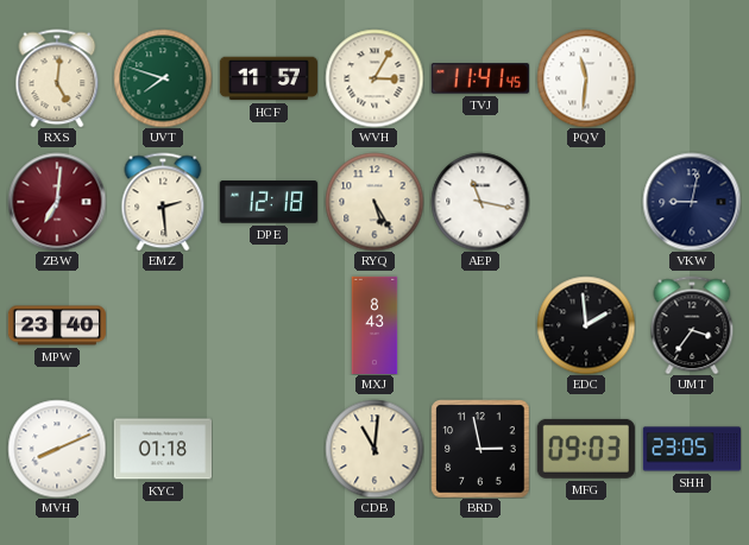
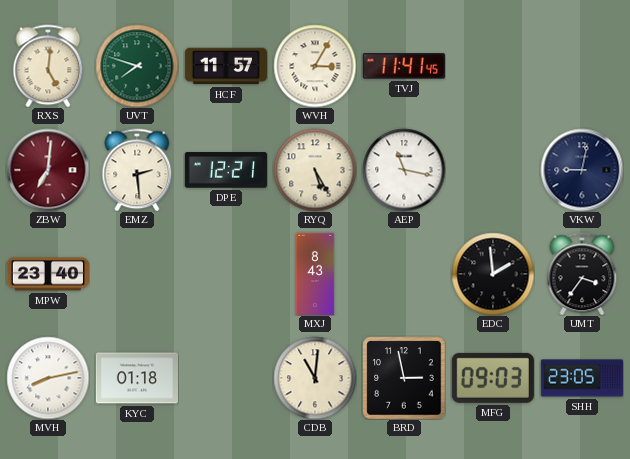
PQV: 11:31 -> none (586, 78)
DPE: 12:18 -> 12:21 (226, 170)
MVH: 8:11 -> 8:13 (48, 378)
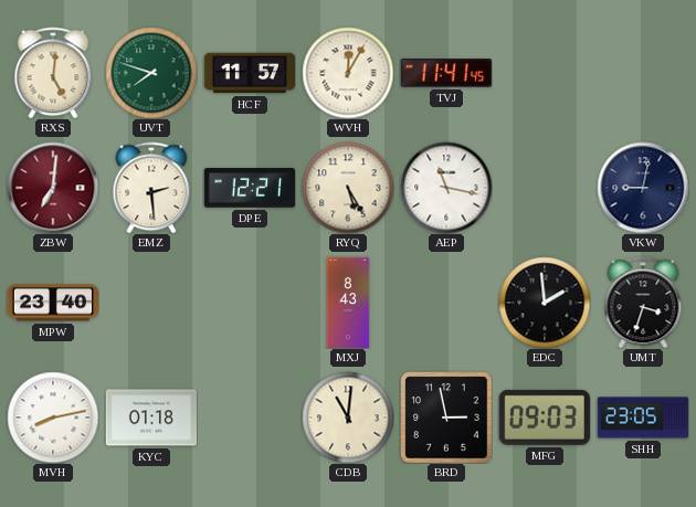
WVH: 3:05 -> 12:05 (348, 73)
UMT: 3:36 -> 3:33 (643, 303)
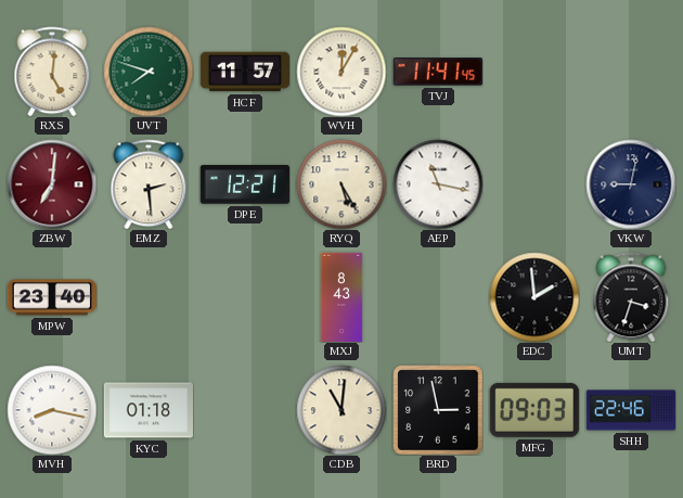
MVH: 8:13 -> 8:17 (52, 410)
SHH: 23:05 -> 22:46 (630, 410)
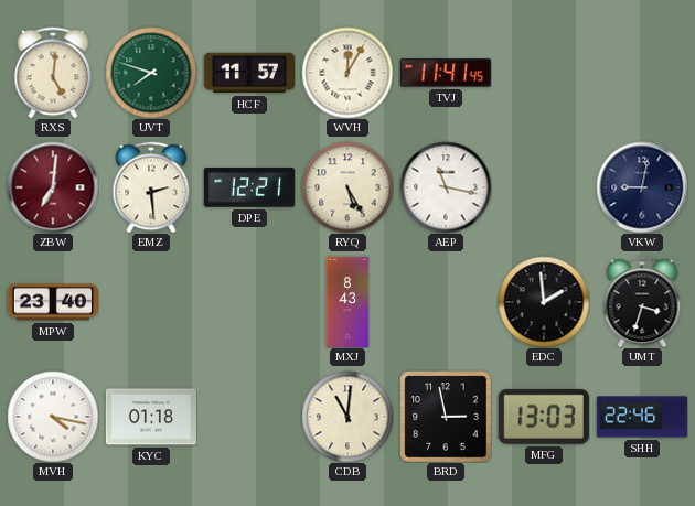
MVH: 8:17 -> 4:17 (53, 417)
MFG: 09:03 -> 13:03 (544, 417)
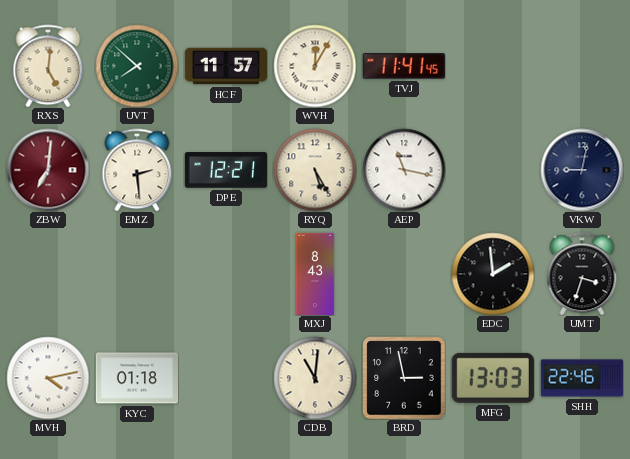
UVT: 7:48 -> 7:52 (137, 66)
MPW: 23:40 -> none (52, 302)
MVH: 4:17 -> 4:13 (48, 378)
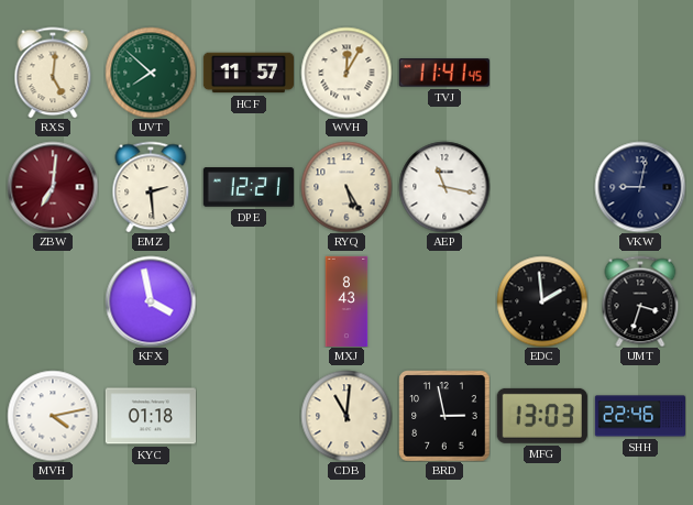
KFX: none -> 3:58 (151, 301)
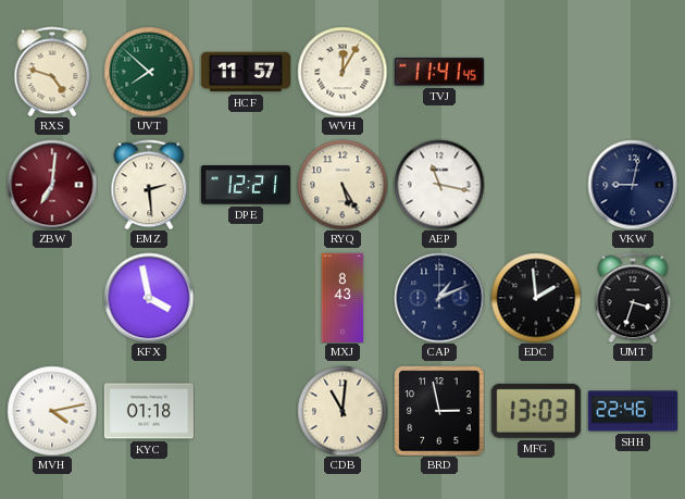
RXS: 5:01 -> 4:48 (52, 72)
CAP: none -> 1:11 (439, 298)
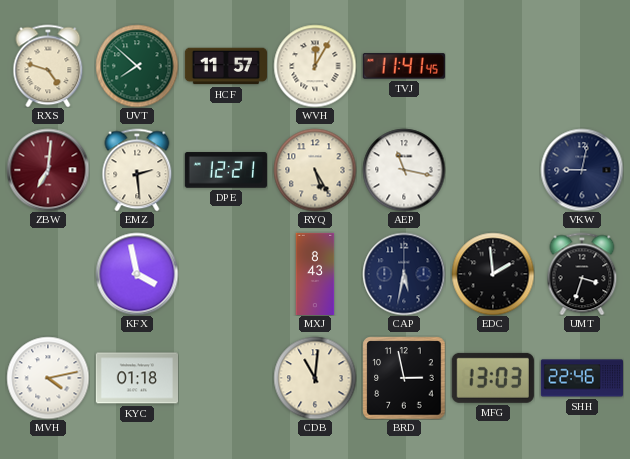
CAP: 1:11 -> 5:32 (404, 274)
